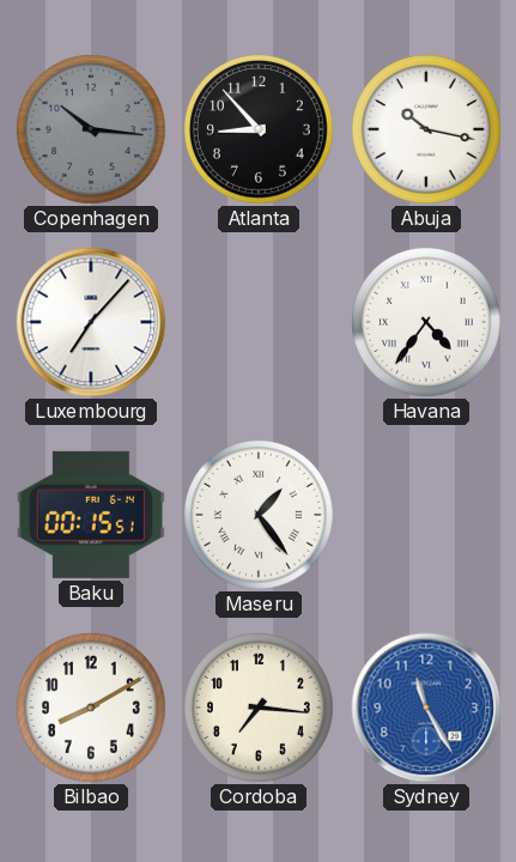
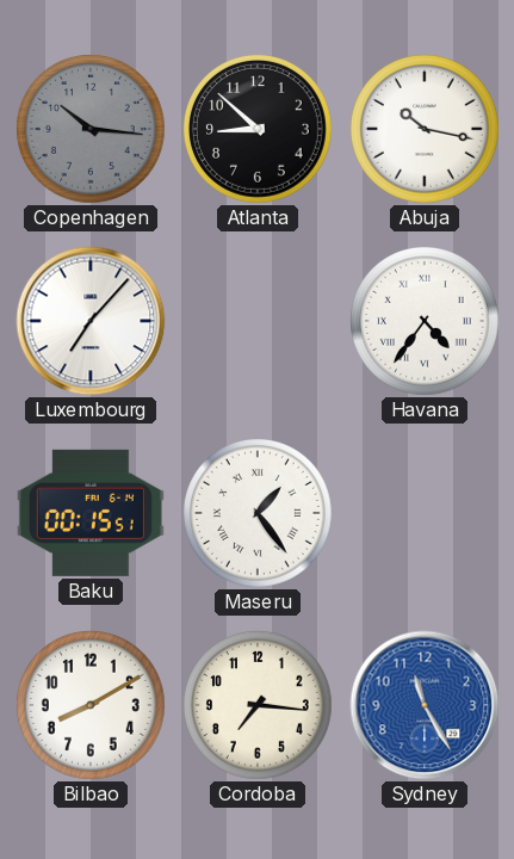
Atlanta: 8:53 -> 8:52 (259, 130)
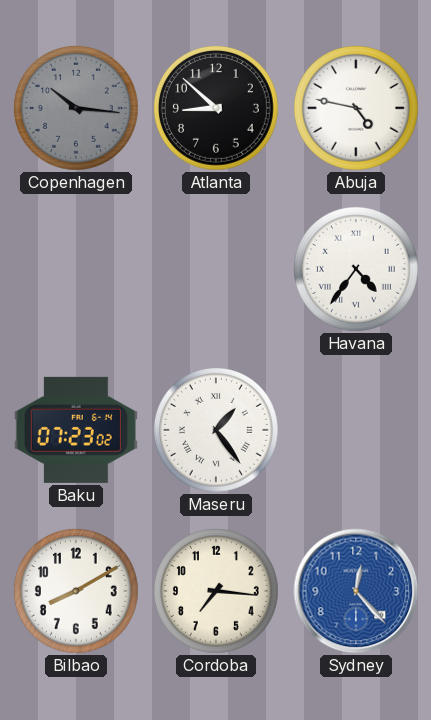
Abuja: 10:17 -> 4:47 (357, 109)
Luxembourg: 7:07 -> none (91, 321)
Baku: 00:15 -> 07:23 (76, 430)
Sydney: 11:25 -> 12:23 (356, 591)
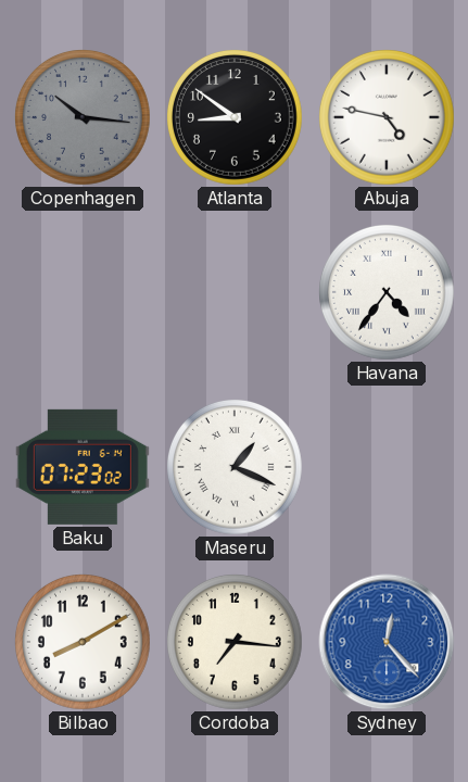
Atlanta: 8:52 -> 8:51 (236, 118)
Maseru: 1:24 -> 1:19 (236, 468)
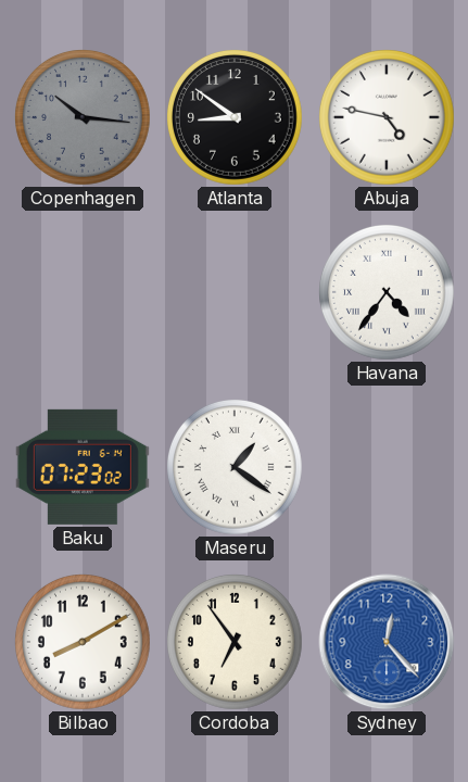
Maseru: 1:19 -> 1:21 (236, 468)
Cordoba: 7:16 -> 6:54 (236, 643)
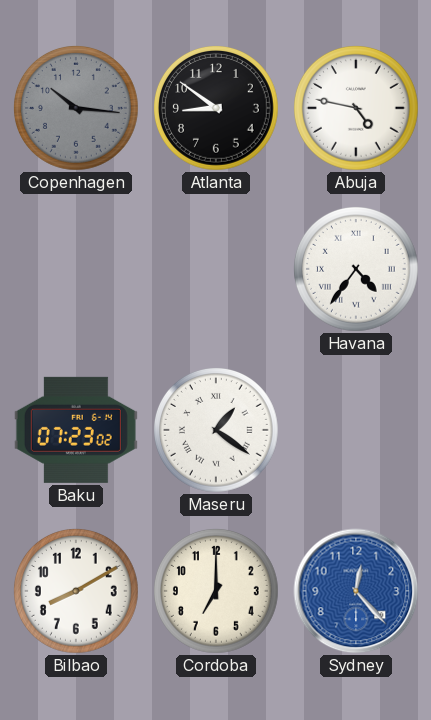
Cordoba: 6:54 -> 7:00 (217, 592)
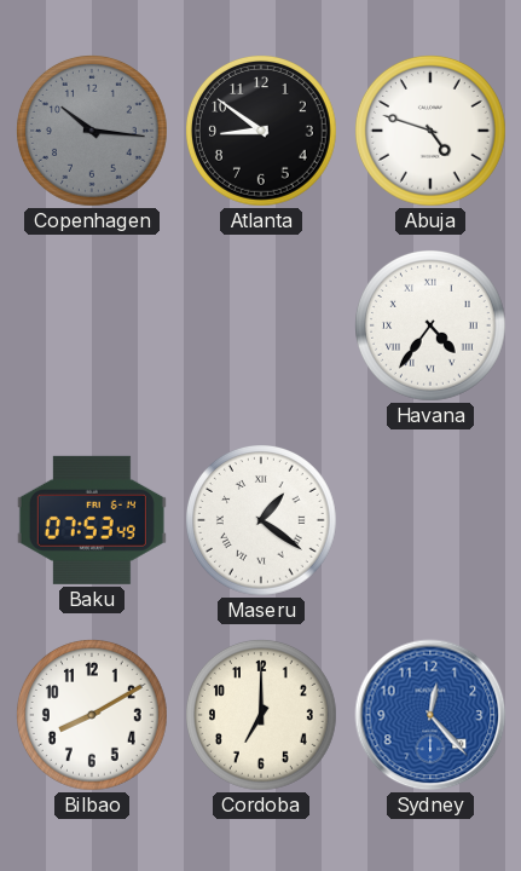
Abuja: 4:47 -> 4:48 (432, 132)
Baku: 07:23 -> 07:53 (92, 520)
